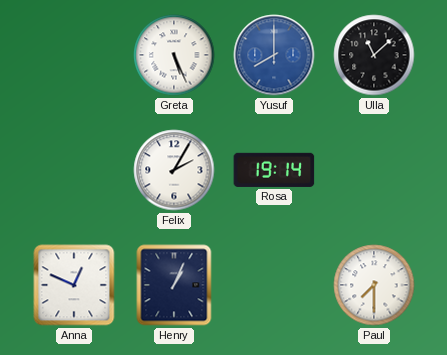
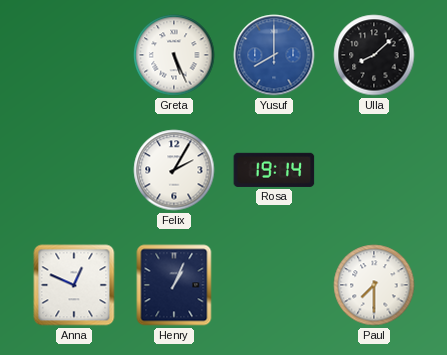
Ulla: 11:08 -> 8:08 (374, 55)
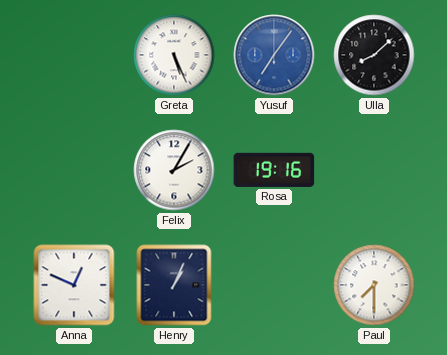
Yusuf: 8:00 -> 7:06 (274, 55)
Rosa: 19:14 -> 19:16 (274, 170)
